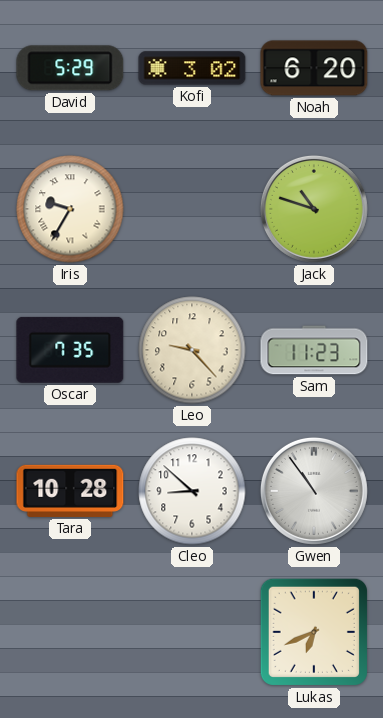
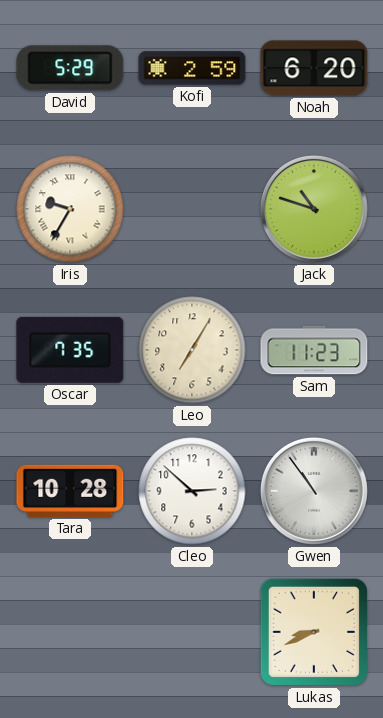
Kofi: 3:02 -> 2:59 (192, 68)
Leo: 9:23 -> 7:05 (192, 350)
Cleo: 8:52 -> 2:52 (192, 491)
Lukas: 6:41 -> 8:41 (314, 632)
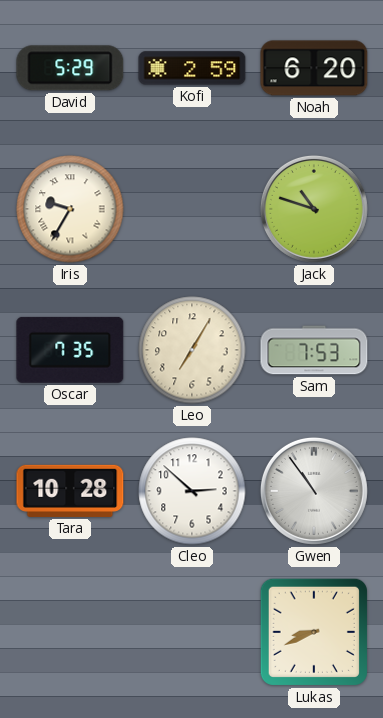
Sam: 11:23 -> 7:53 (314, 350)
